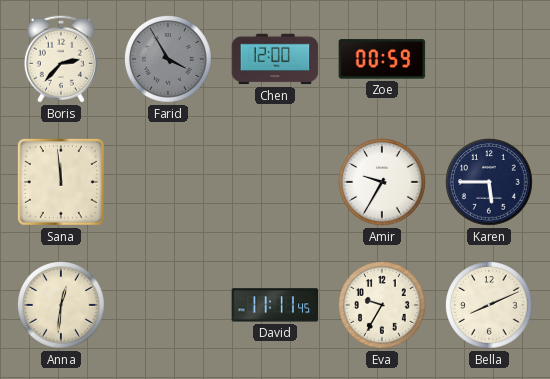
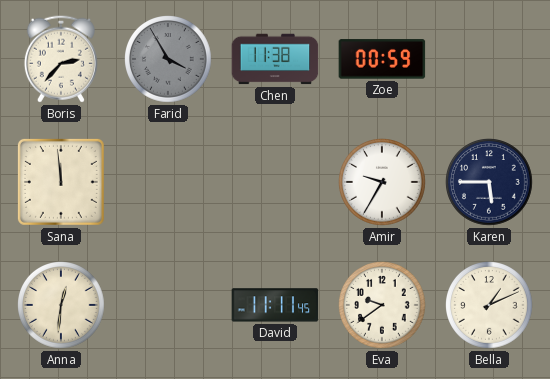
Chen: 12:00 -> 11:38 (275, 59)
Eva: 9:35 -> 9:39 (383, 306)
Bella: 8:11 -> 1:11 (490, 306)
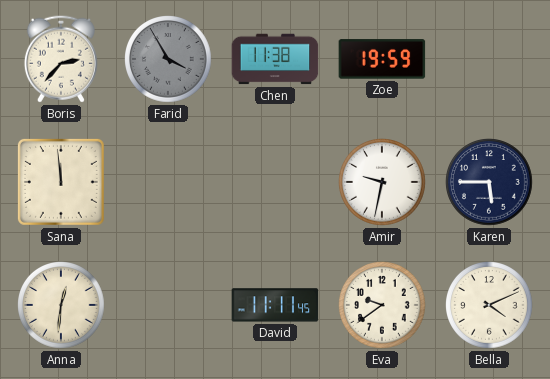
Zoe: 00:59 -> 19:59 (382, 59)
Amir: 9:35 -> 9:32 (383, 183)
Bella: 1:11 -> 4:11 (490, 306)
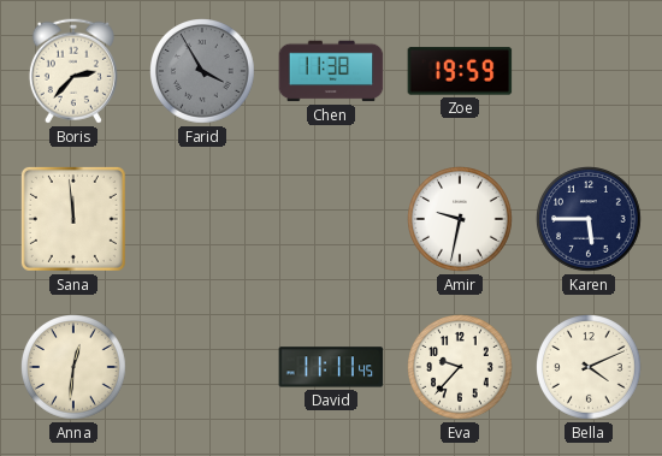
Eva: 9:39 -> 9:37 (461, 368)
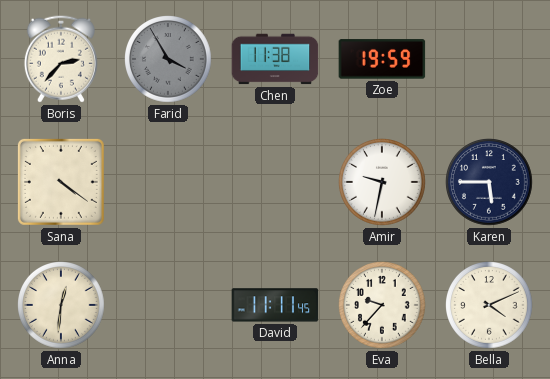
Sana: 11:59 -> 4:21 (61, 182)
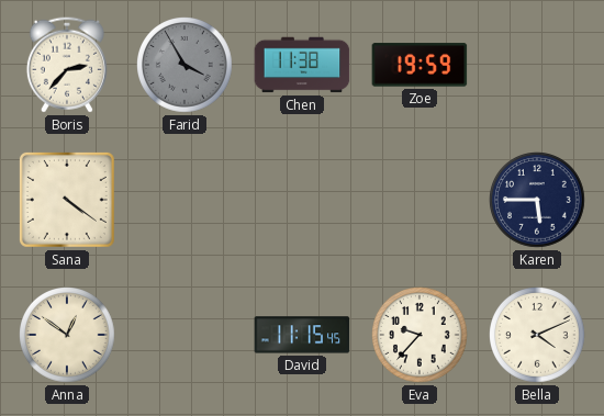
Amir: 9:32 -> none (383, 183)
Anna: 12:31 -> 12:51 (68, 336)
David: 11:11 -> 11:15 (302, 335)
